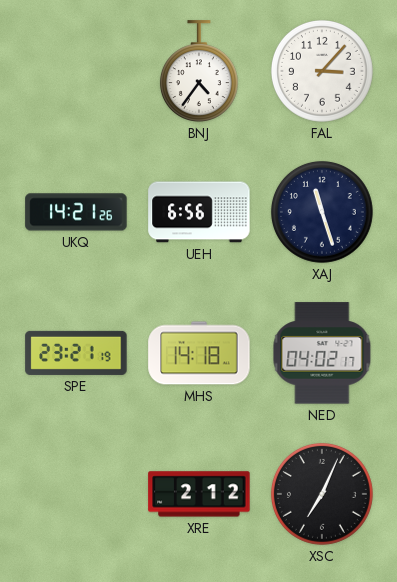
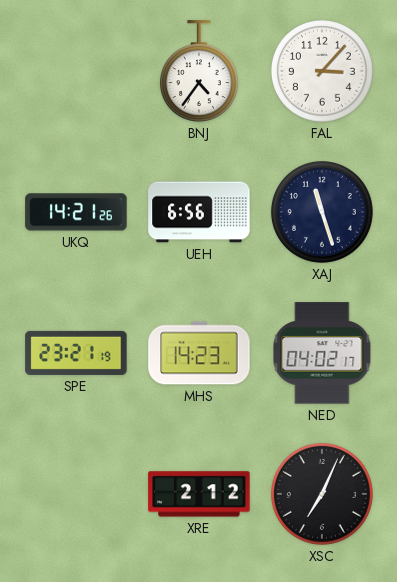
MHS: 14:18 -> 14:23 (199, 353)
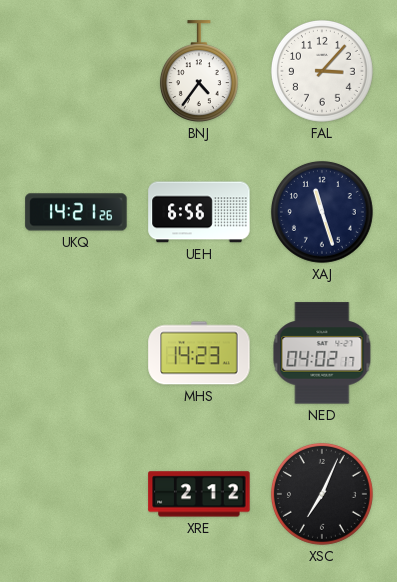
SPE: 23:21 -> none (76, 353)
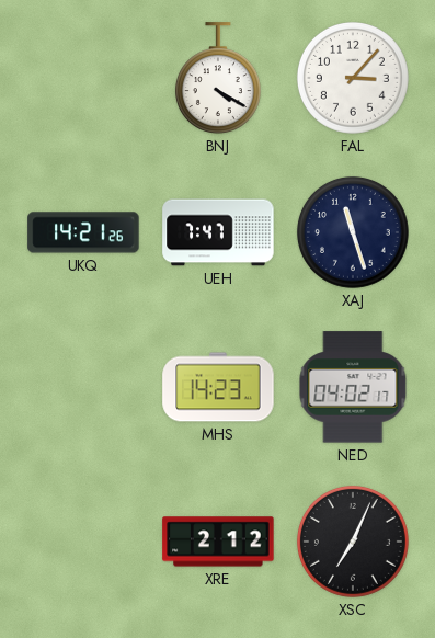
BNJ: 4:36 -> 4:20 (218, 78)
UEH: 6:56 -> 7:47 (218, 232)
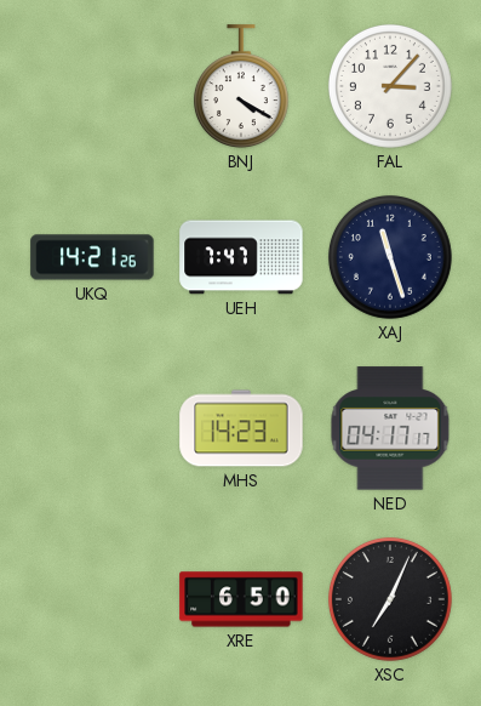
NED: 04:02 -> 04:17 (390, 428)
XRE: 2:12 -> 6:50 (241, 599)
